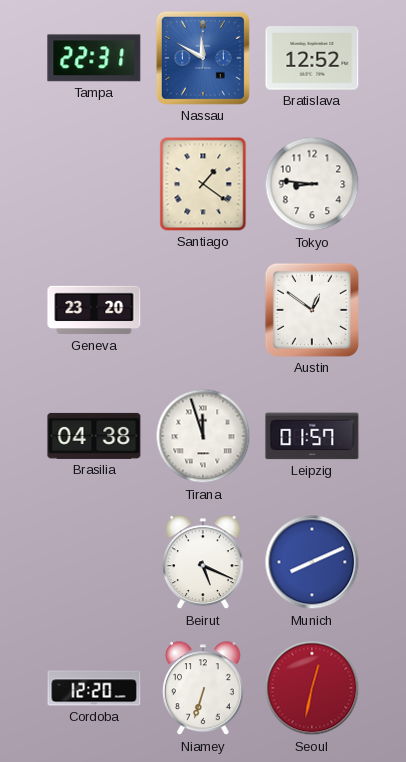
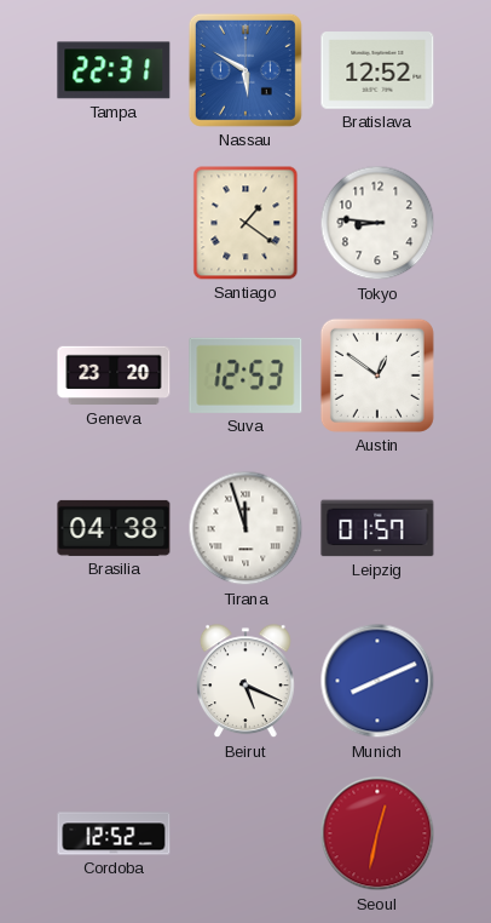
Nassau: 11:50 -> 5:50 (245, 70)
Suva: none -> 12:53 (245, 375)
Cordoba: 12:20 -> 12:52 (114, 833)
Niamey: 6:33 -> none (203, 689)
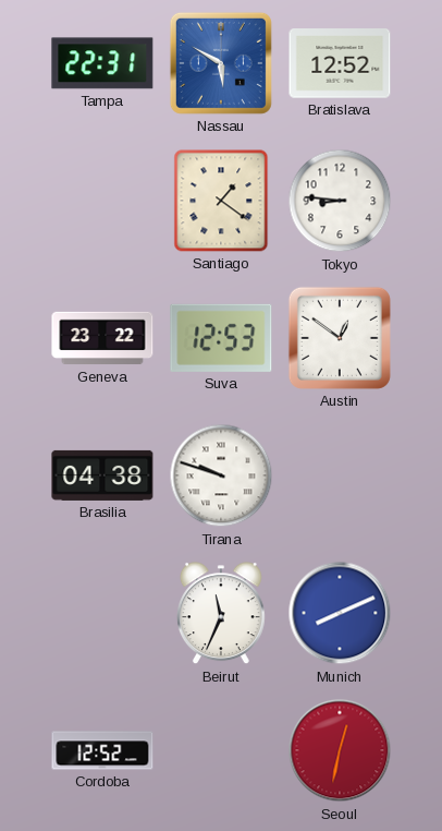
Geneva: 23:20 -> 23:22 (102, 338)
Tirana: 11:57 -> 9:48 (221, 475)
Leipzig: 01:57 -> none (377, 528)
Beirut: 5:19 -> 11:34 (221, 614)
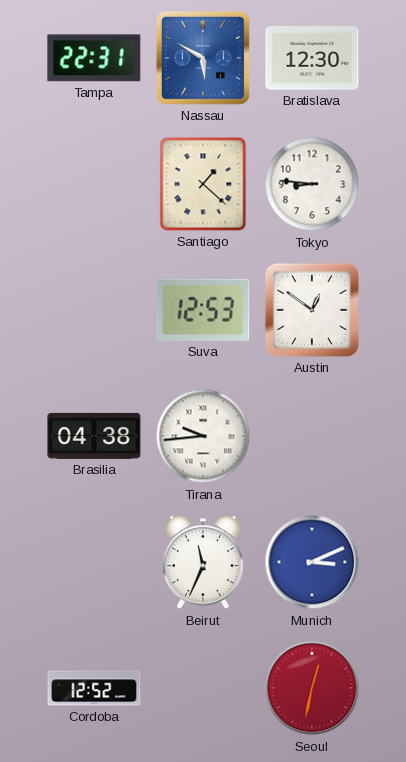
Bratislava: 12:52 -> 12:30 (312, 58)
Santiago: 1:21 -> 1:22 (203, 184)
Geneva: 23:22 -> none (102, 338)
Tirana: 9:48 -> 9:44 (203, 436)
Munich: 8:11 -> 3:11 (312, 562)
